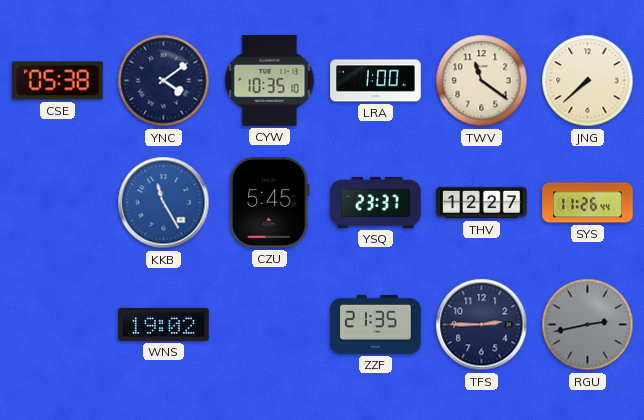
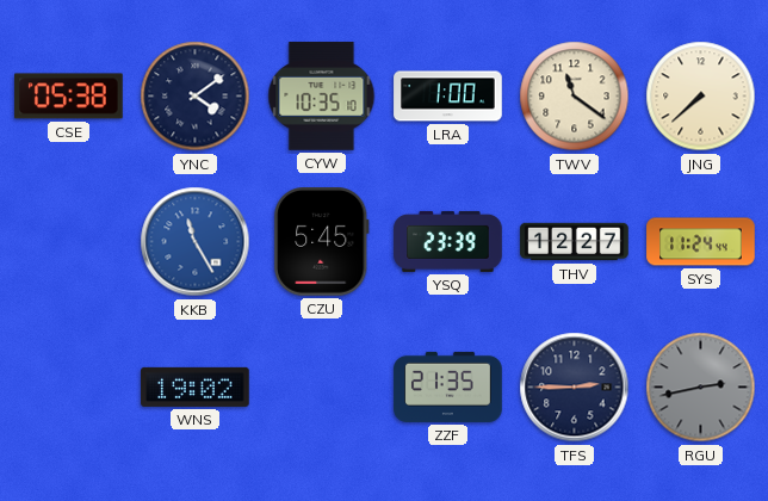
YSQ: 23:37 -> 23:39 (448, 241)
SYS: 11:26 -> 11:24 (701, 242)
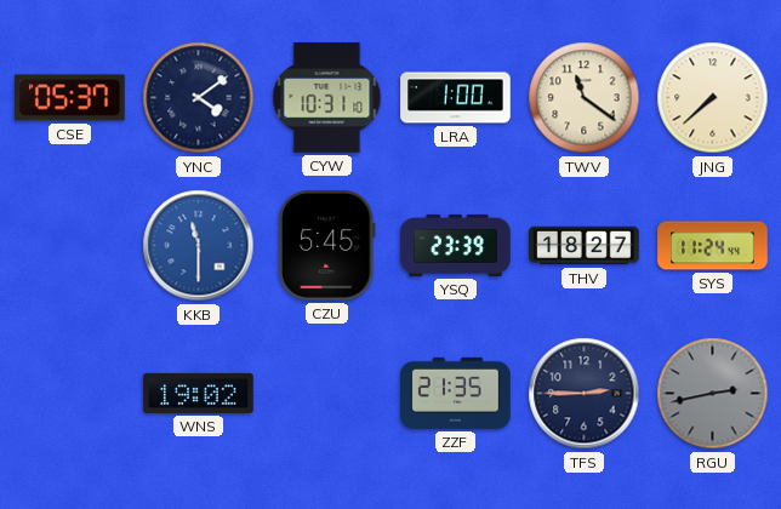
CSE: 05:38 -> 05:37 (70, 98)
CYW: 10:35 -> 10:31 (327, 98)
KKB: 11:25 -> 11:30 (199, 246)
THV: 12:27 -> 18:27 (585, 246)
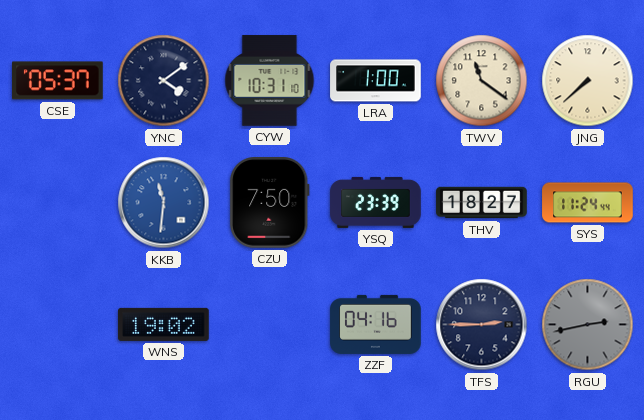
KKB: 11:30 -> 11:31 (164, 203)
CZU: 5:45 -> 7:50 (270, 203)
ZZF: 21:35 -> 04:16 (376, 324)
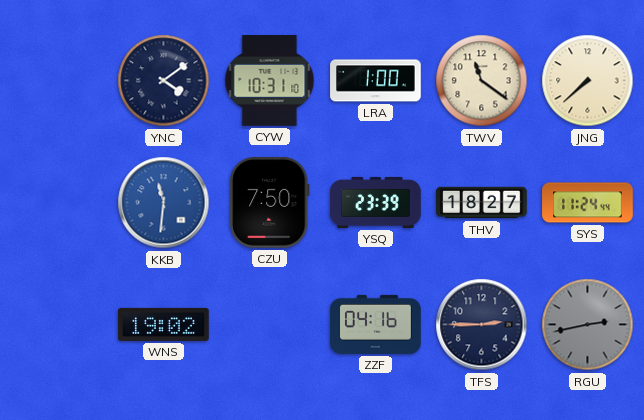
CSE: 05:37 -> none (58, 81)
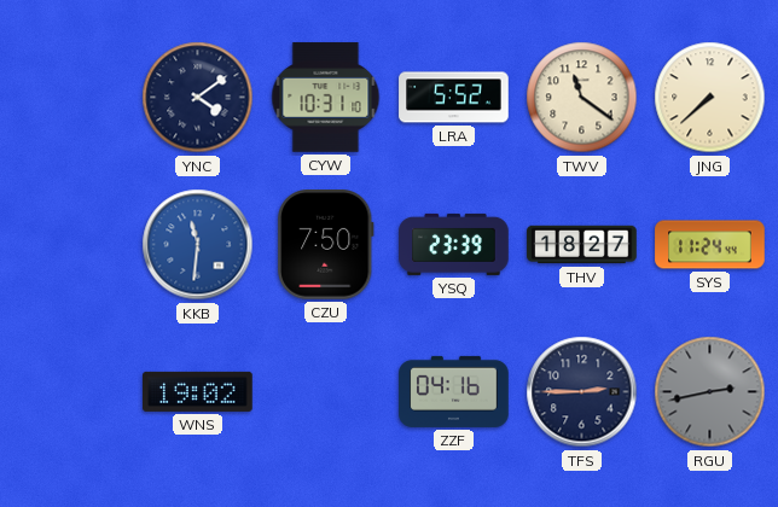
LRA: 1:00 -> 5:52 (454, 98)
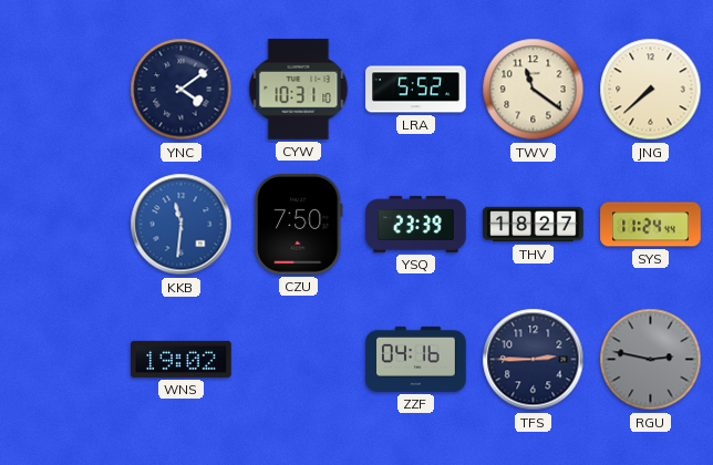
RGU: 2:43 -> 2:47 (651, 360)
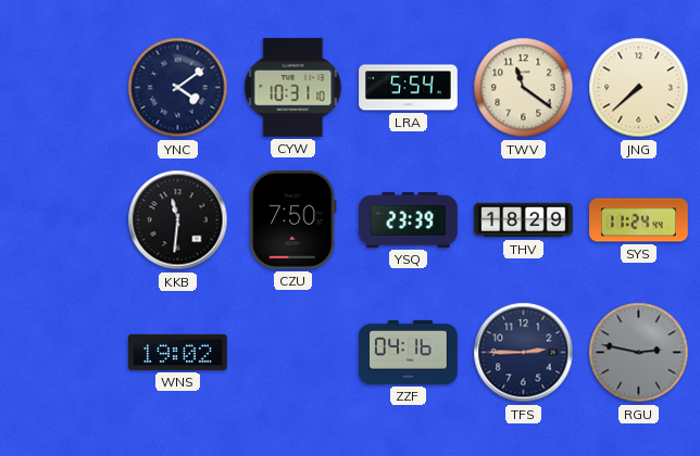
LRA: 5:52 -> 5:54 (409, 88)
KKB dial: blue -> black (178, 220)
THV: 18:27 -> 18:29 (524, 220)
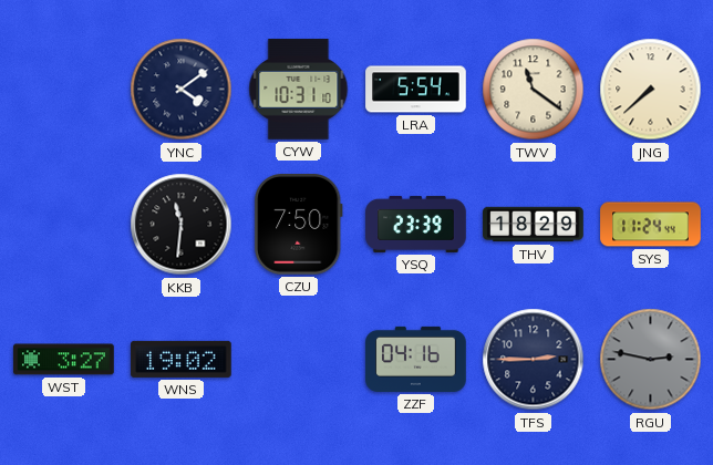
WST: none -> 3:27 (64, 360)
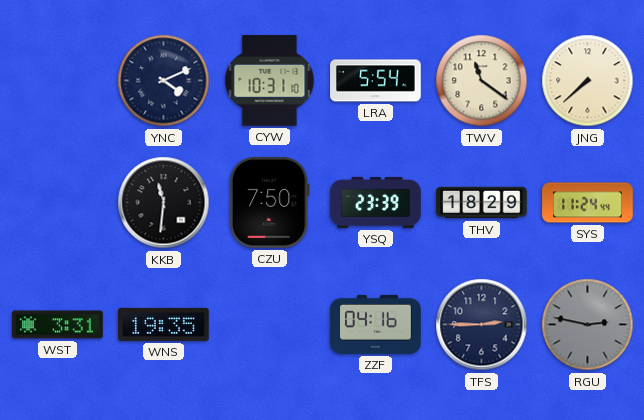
YNC: 4:09 -> 4:11 (164, 81)
WST: 3:27 -> 3:31 (58, 325)
WNS: 19:02 -> 19:35 (164, 324)
